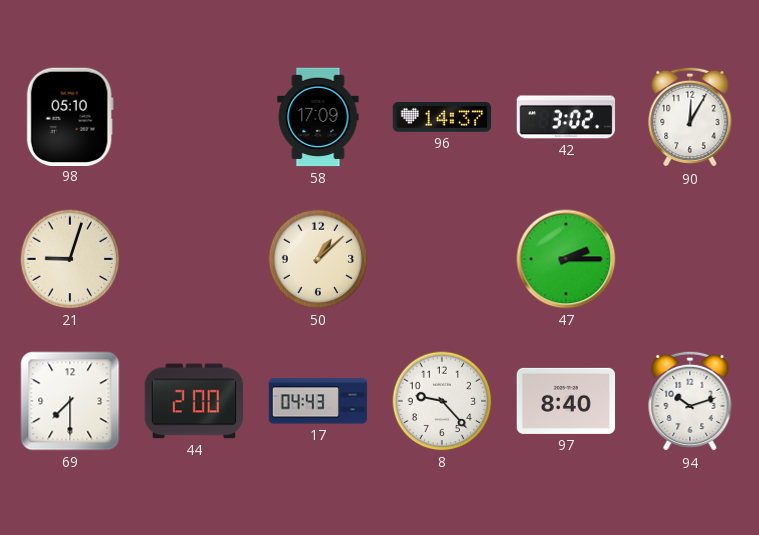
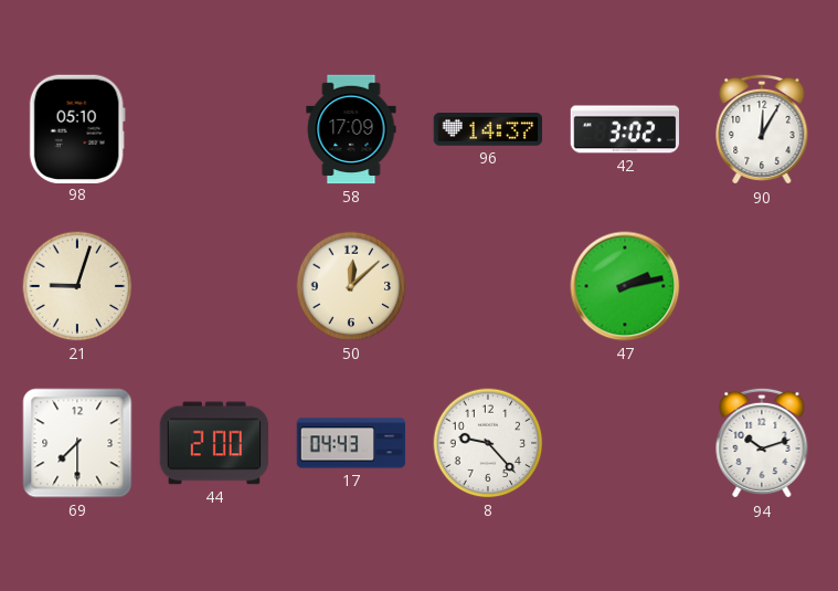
50: 1:08 -> 12:08 (351, 286)
47: 2:15 -> 2:13 (625, 286)
97: 8:40 -> none (566, 401)
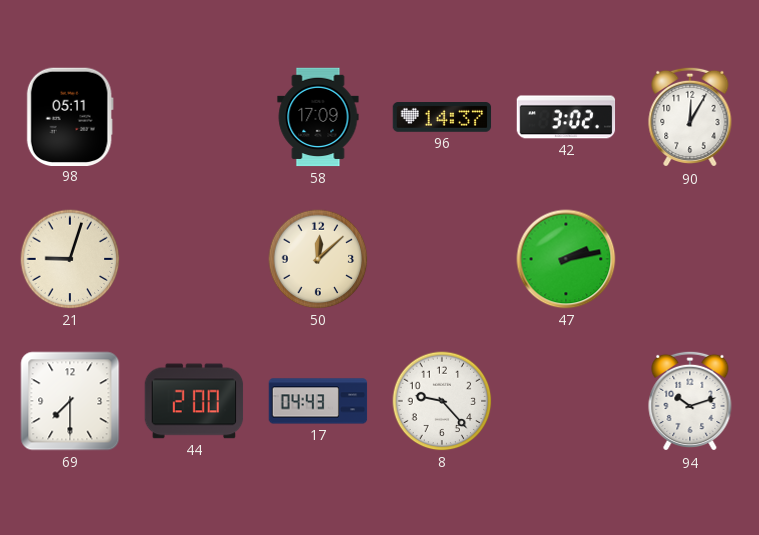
98: 05:10 -> 05:11 (70, 116)
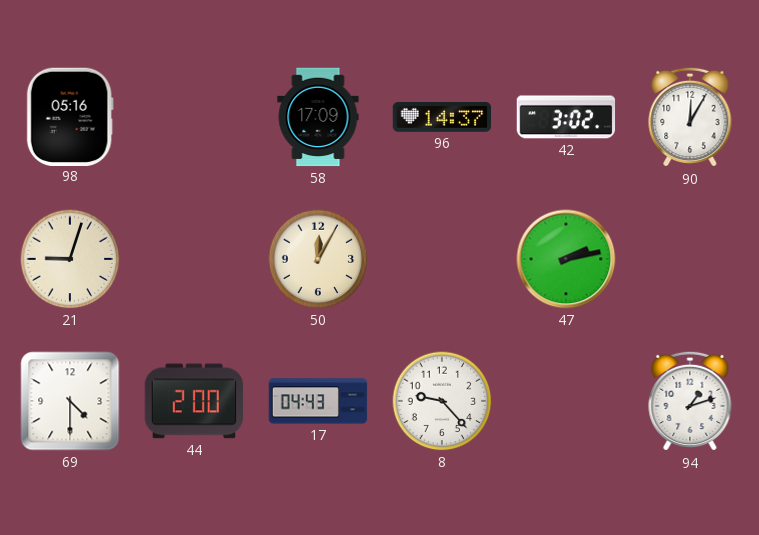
98: 05:11 -> 05:16 (70, 116)
50: 12:08 -> 12:05 (318, 259)
69: 7:30 -> 4:30 (70, 401)
94: 10:12 -> 1:12 (690, 401)
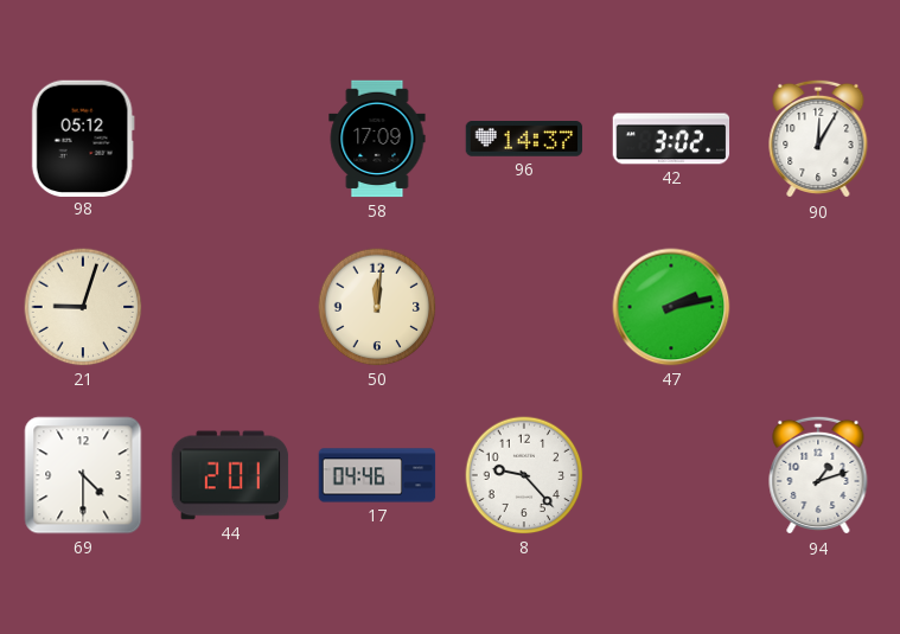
98: 05:16 -> 05:12 (83, 137)
50: 12:05 -> 12:01 (377, 307)
44: 2:00 -> 2:01 (230, 475)
17: 04:43 -> 04:46 (377, 475)
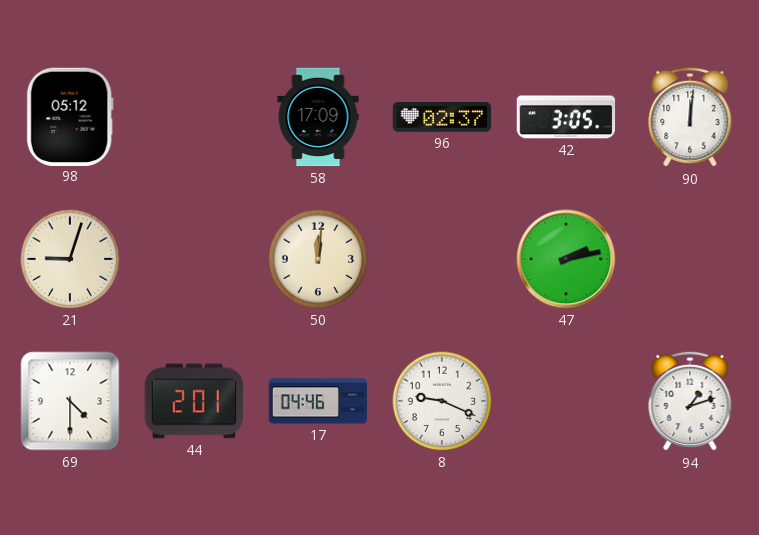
96: 14:37 -> 02:37 (442, 118)
42: 3:02 -> 3:05 (566, 117)
90: 12:05 -> 12:01 (690, 117)
8: 9:23 -> 9:19 (442, 401)
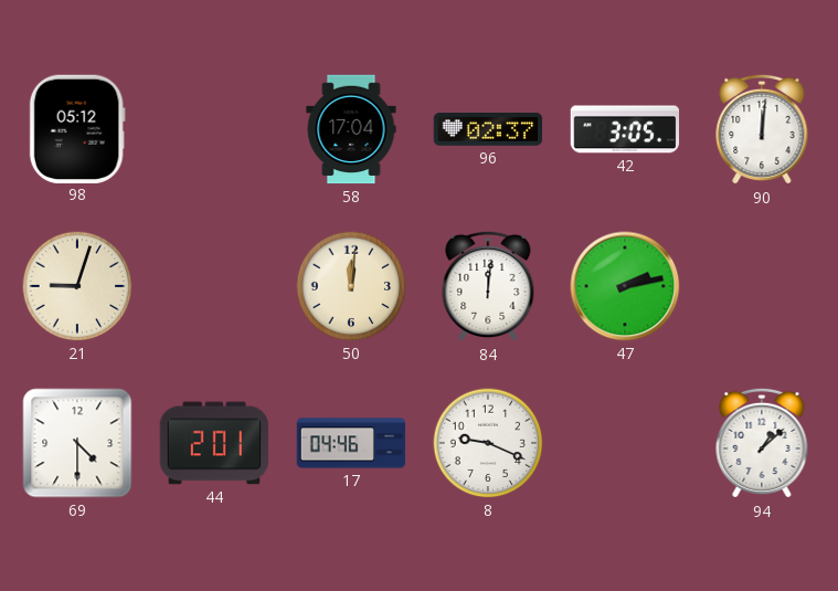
58: 17:09 -> 17:04 (351, 129)
84: none -> 12:01 (488, 286)
94: 1:12 -> 1:08 (762, 443)
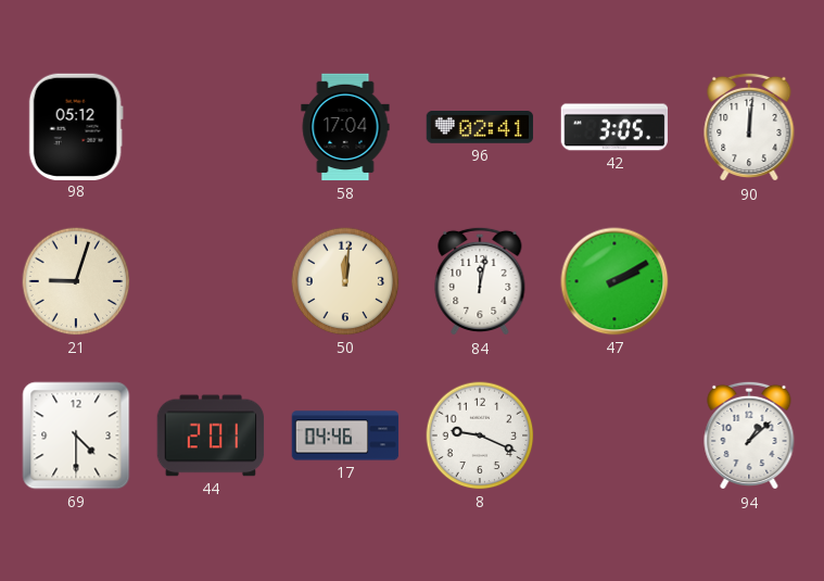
96: 02:37 -> 02:41 (480, 128)
84: 12:01 -> 12:02 (480, 281)
47: 2:13 -> 2:10 (614, 281)
